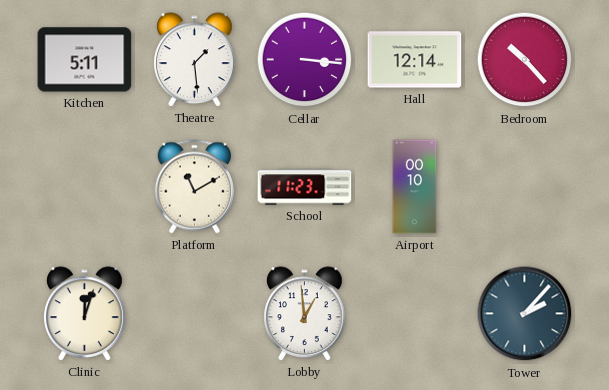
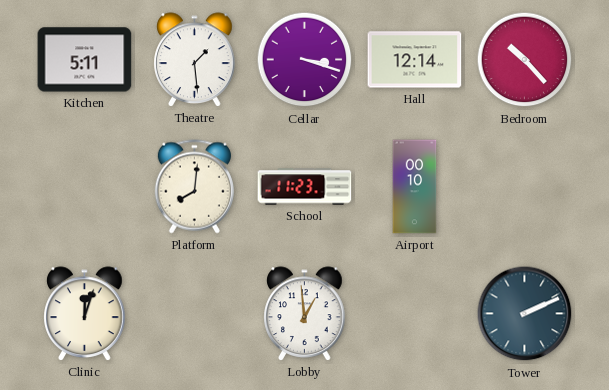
Cellar: 3:16 -> 3:18 (305, 60)
Platform: 11:10 -> 8:01 (194, 187)
Tower: 2:07 -> 2:11 (525, 314)
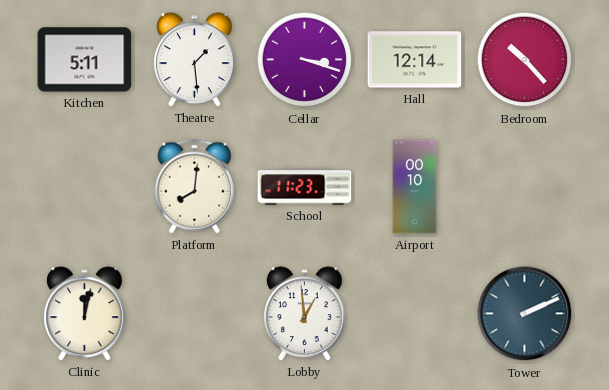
Clinic: 12:03 -> 12:02 (85, 314)
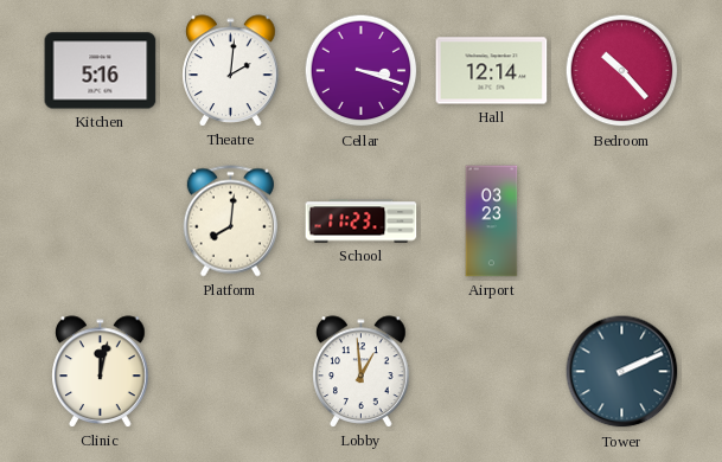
Kitchen: 5:11 -> 5:16 (101, 71)
Theatre: 1:29 -> 2:01 (231, 71)
Airport: 00:10 -> 03:23 (492, 222)
